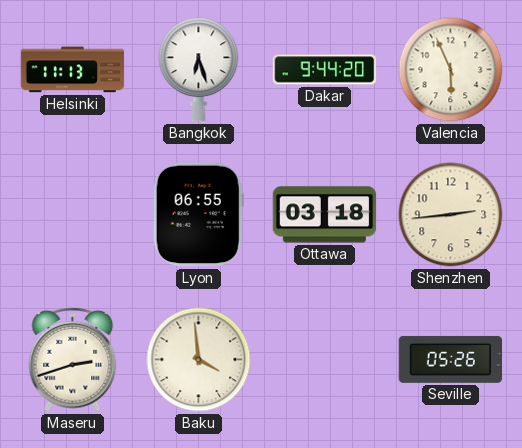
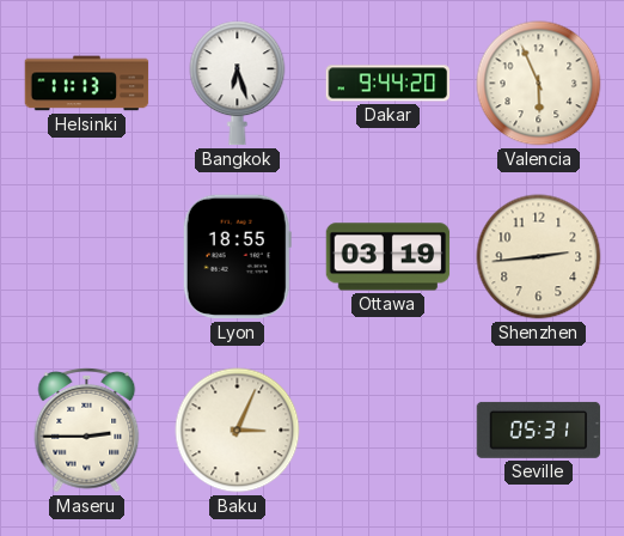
Lyon: 06:55 -> 18:55 (237, 257)
Ottawa: 03:18 -> 03:19 (389, 257)
Maseru: 2:42 -> 2:45 (87, 430)
Baku: 3:59 -> 3:04 (238, 431)
Seville: 05:26 -> 05:31 (539, 430)
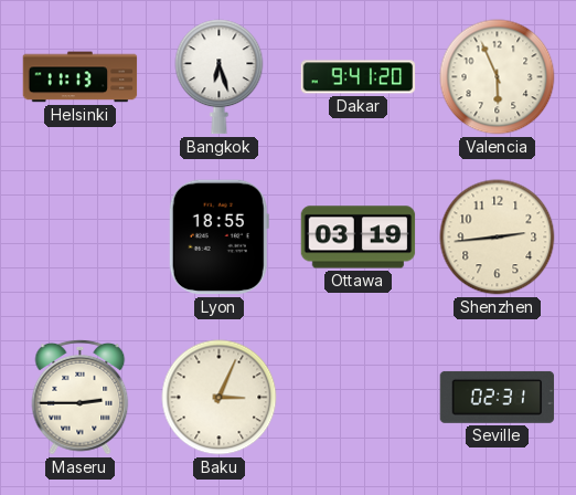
Dakar: 9:44 -> 9:41 (359, 77)
Seville: 05:31 -> 02:31 (498, 397)
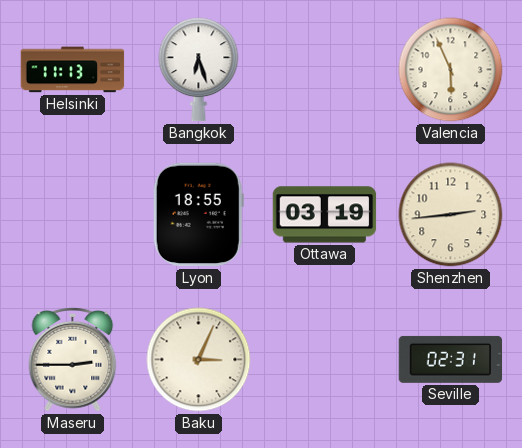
Dakar: 9:41 -> none (359, 77)
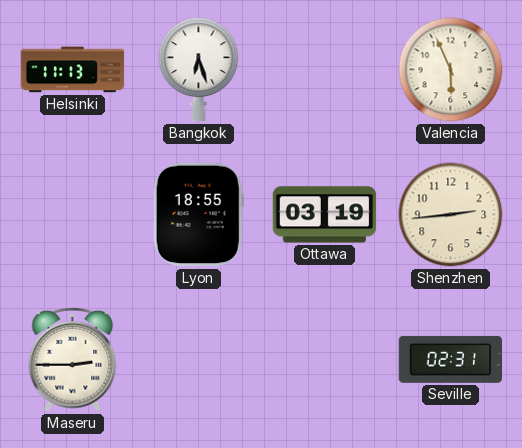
Baku: 3:04 -> none (199, 360)
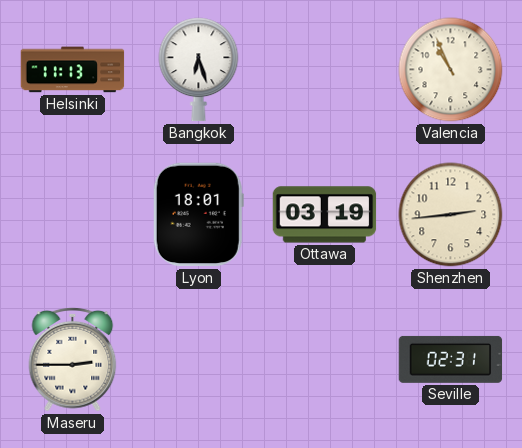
Valencia: 5:56 -> 10:56 (451, 70)
Lyon: 18:55 -> 18:01 (198, 215)
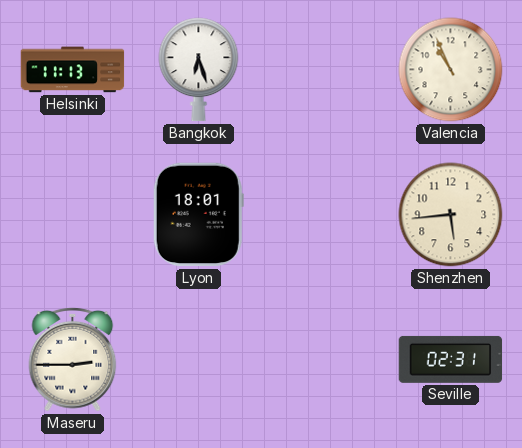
Ottawa: 03:19 -> none (325, 215)
Shenzhen: 2:44 -> 5:44 (451, 215)
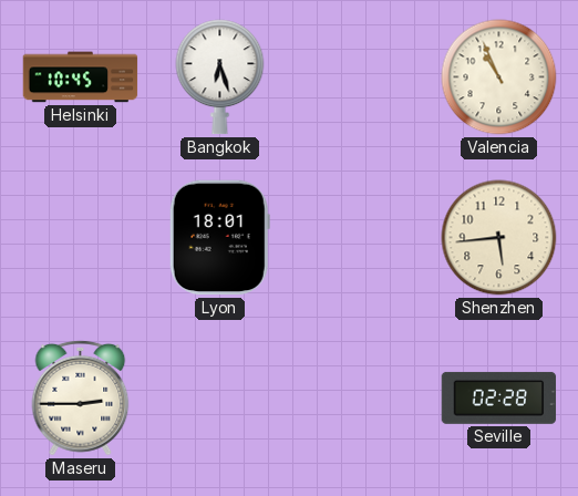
Helsinki: 11:13 -> 10:45 (81, 77)
Seville: 02:31 -> 02:28 (499, 397)
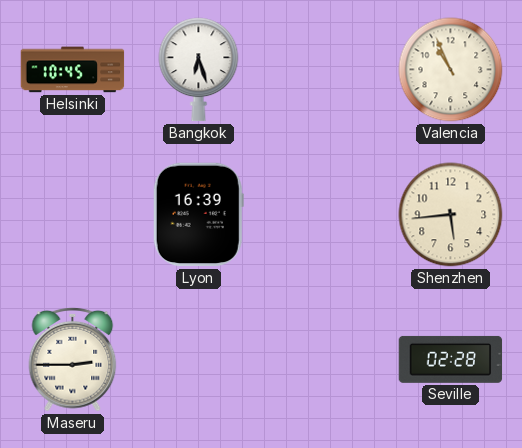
Lyon: 18:01 -> 16:39 (198, 215)
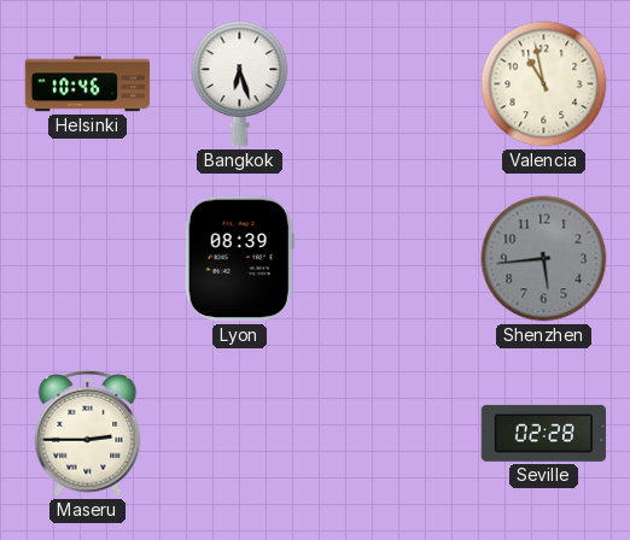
Helsinki: 10:45 -> 10:46 (88, 84)
Valencia: 10:56 -> 10:58 (544, 84)
Lyon: 16:39 -> 08:39 (239, 259)
Shenzhen dial: cream -> grey (544, 259)
